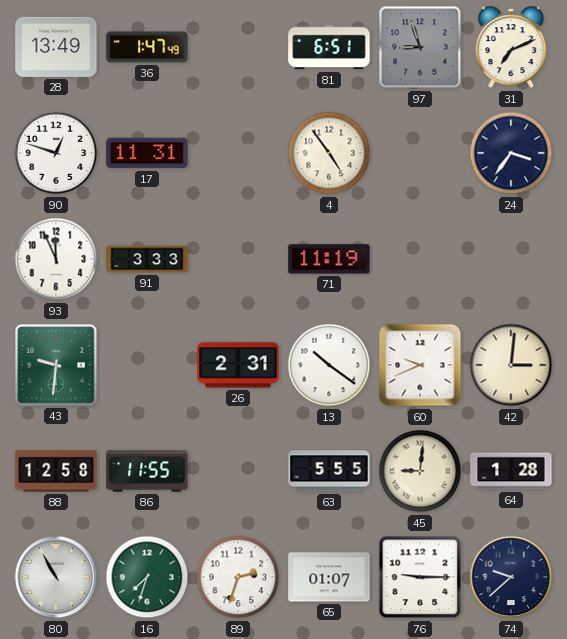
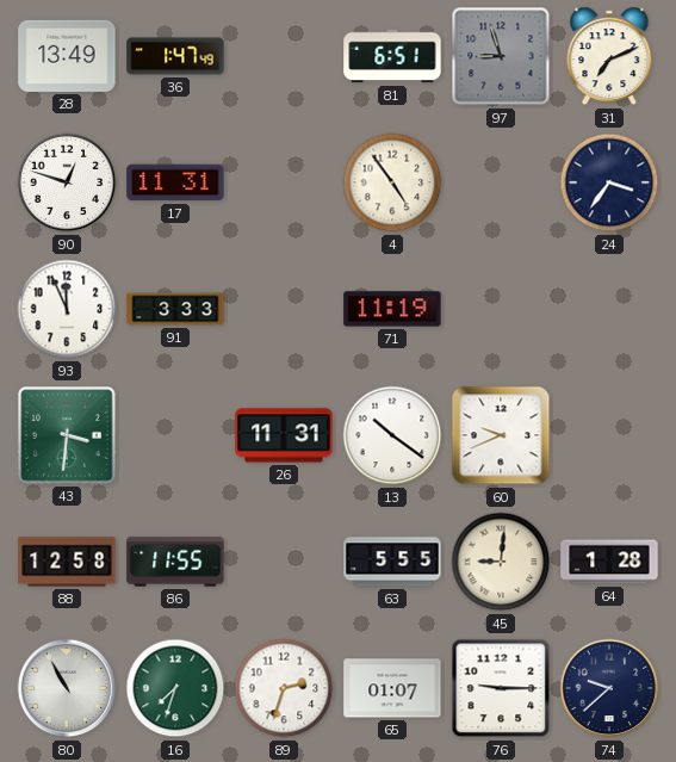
43: 9:31 -> 3:31 (67, 435)
26: 2:31 -> 11:31 (284, 435)
42: 3:01 -> none (511, 365)
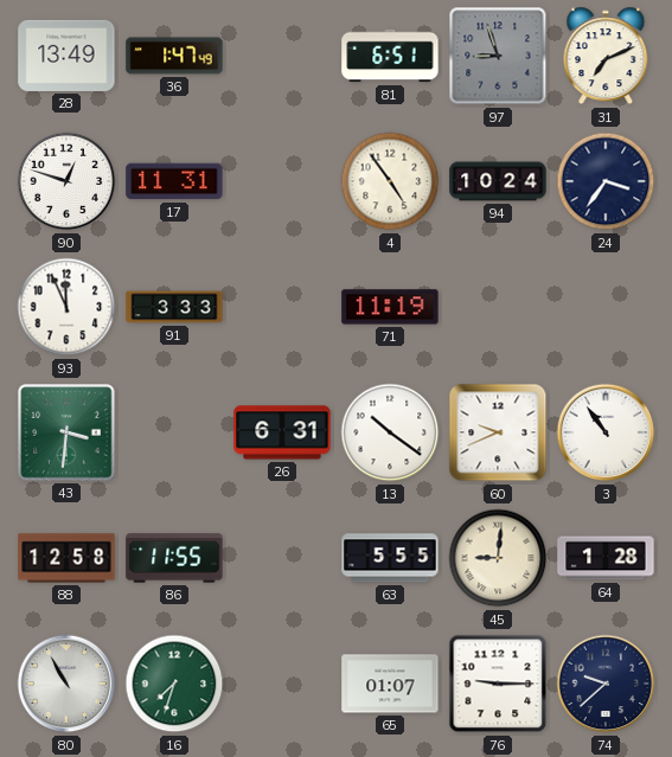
94: none -> 10:24 (498, 181)
26: 11:31 -> 6:31 (282, 432)
3: none -> 10:54 (606, 432)
89: 2:33 -> none (284, 688)
